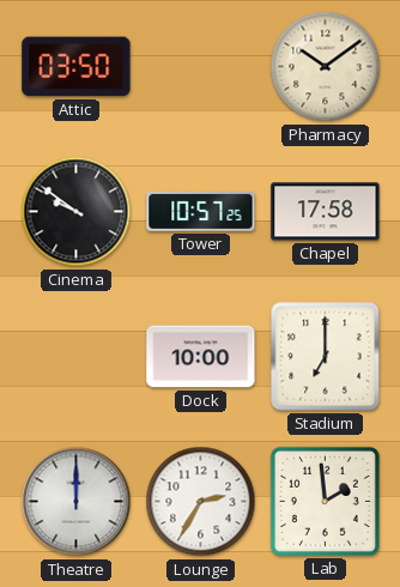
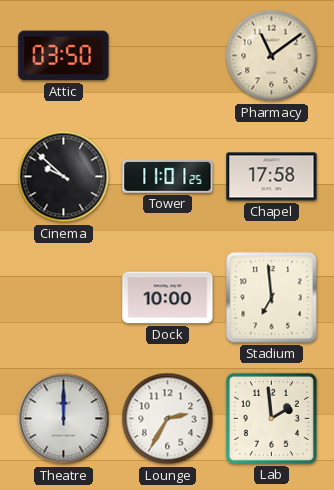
Pharmacy: 10:09 -> 11:09 (272, 56)
Cinema: 9:51 -> 9:52 (64, 177)
Tower: 10:57 -> 11:01 (168, 176)
Stadium: 7:00 -> 6:59 (272, 298)
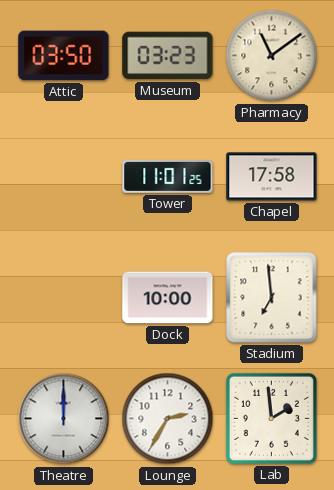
Museum: none -> 03:23 (168, 56)
Cinema: 9:52 -> none (64, 177)
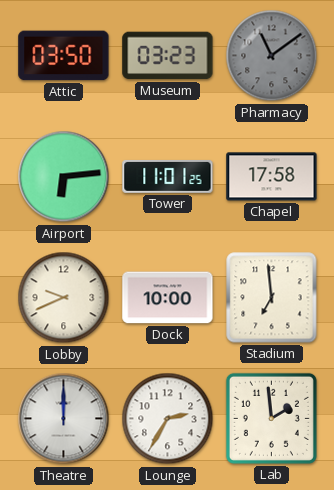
Pharmacy dial: cream -> grey (272, 56)
Airport: none -> 6:14 (64, 177)
Lobby: none -> 9:41 (64, 298)
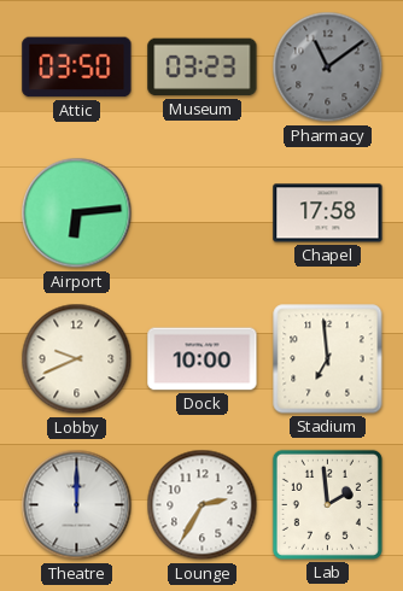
Tower: 11:01 -> none (168, 176)
